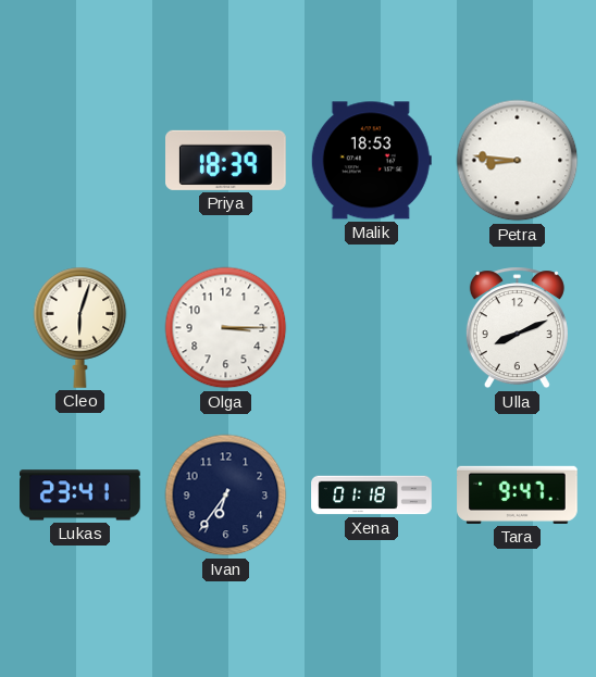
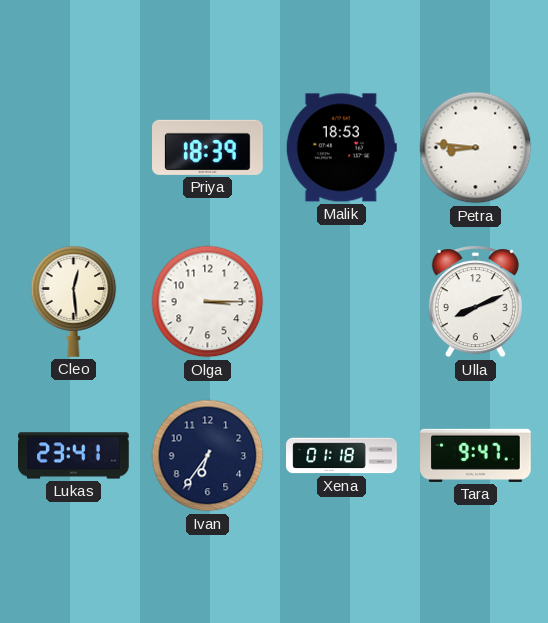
Cleo: 6:03 -> 12:29 (74, 301)
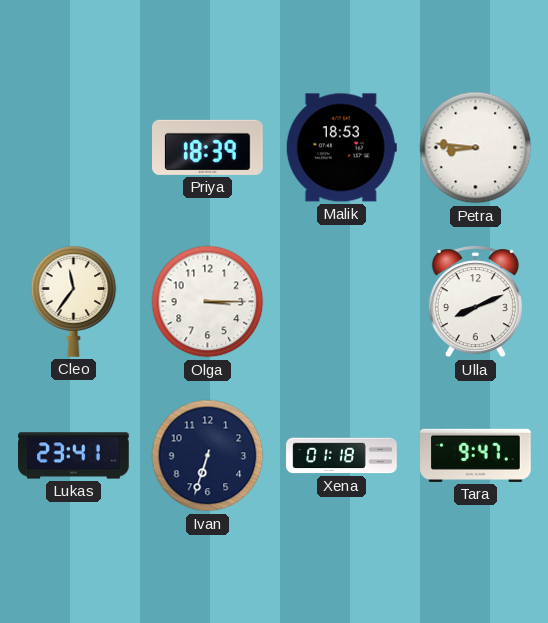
Cleo: 12:29 -> 11:36 (74, 301)
Ivan: 6:36 -> 6:33 (208, 456)
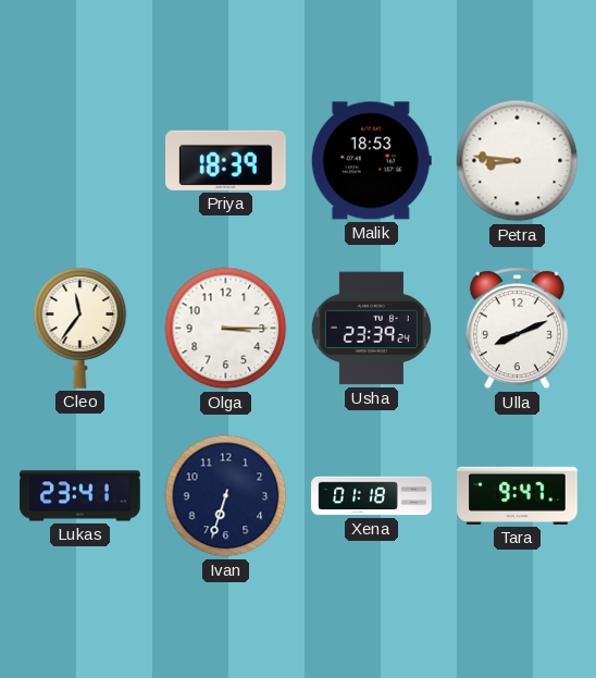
Usha: none -> 23:39 (371, 329)
